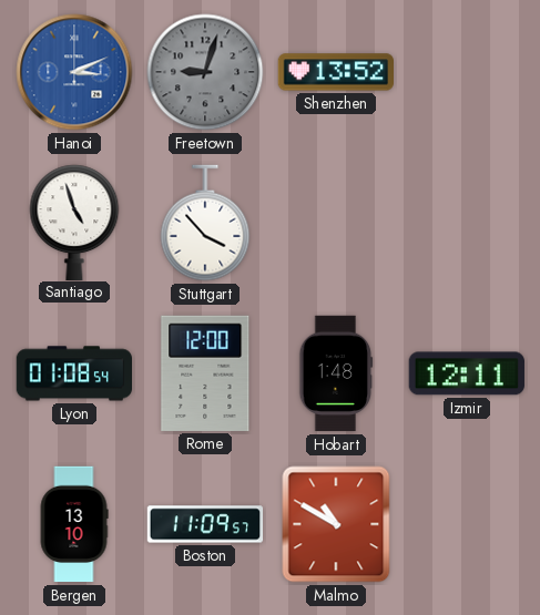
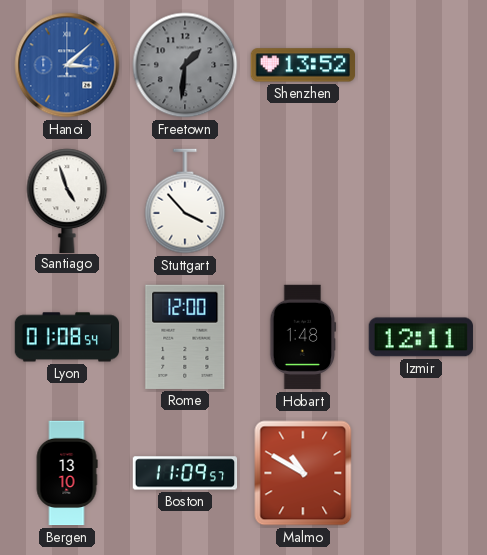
Hanoi: 3:11 -> 3:08 (67, 65)
Freetown: 9:03 -> 1:31 (185, 65)
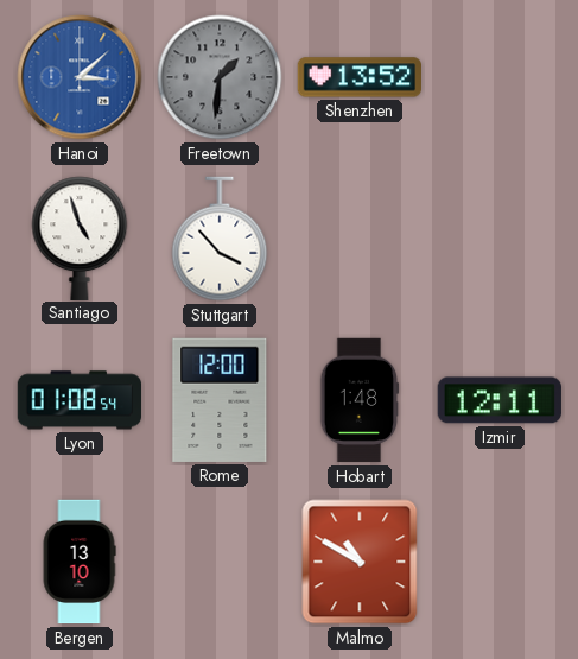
Boston: 11:09 -> none (185, 473)
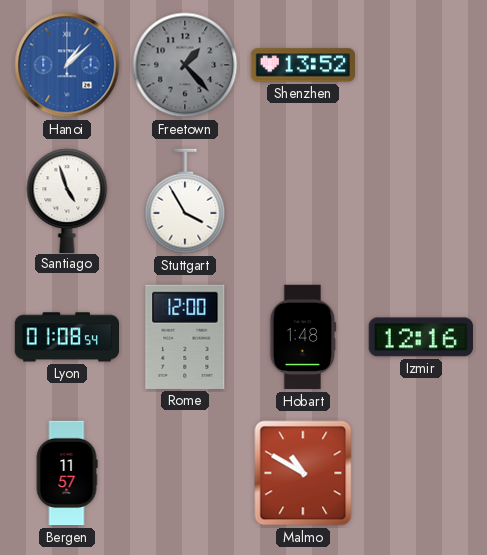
Hanoi: 3:08 -> 1:08 (67, 65)
Freetown: 1:31 -> 1:23 (185, 65)
Stuttgart: 3:53 -> 3:55 (185, 201)
Izmir: 12:11 -> 12:16 (421, 337)
Bergen: 13:10 -> 11:57 (67, 473)
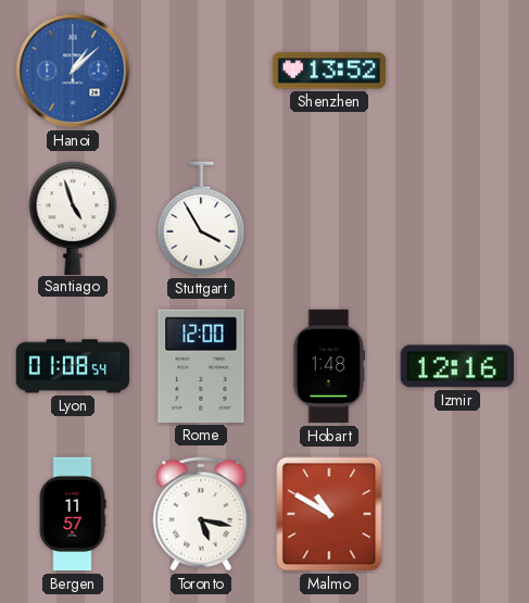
Freetown: 1:23 -> none (185, 65)
Toronto: none -> 5:17 (201, 514)
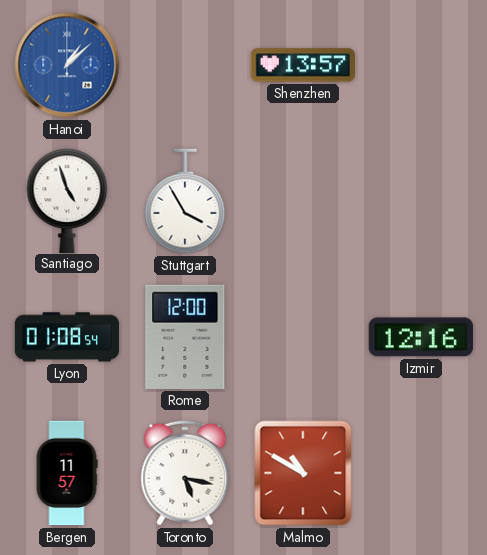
Shenzhen: 13:52 -> 13:57 (302, 65)
Hobart: 1:48 -> none (329, 366)
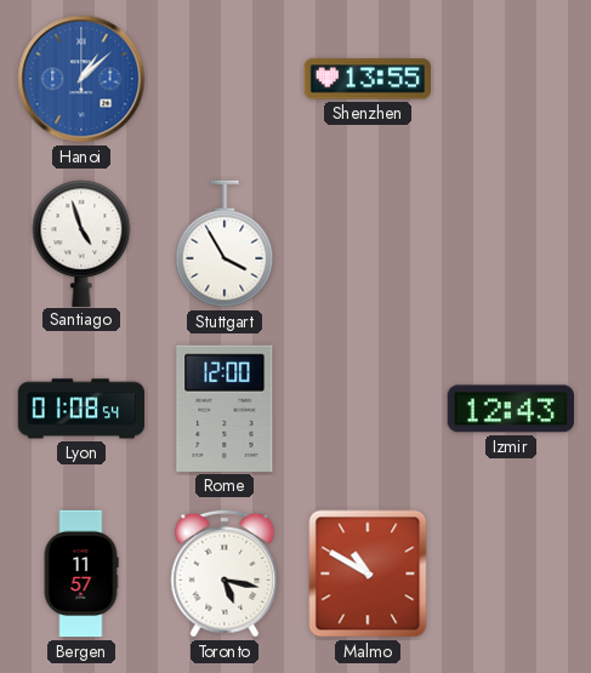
Shenzhen: 13:57 -> 13:55 (366, 79)
Izmir: 12:16 -> 12:43 (511, 409)
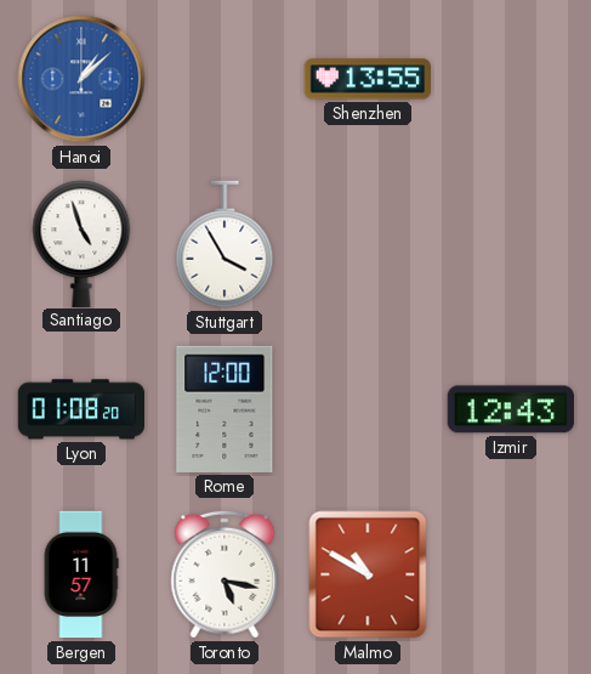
Lyon: 01:08:54 -> 01:08:20 (81, 409)
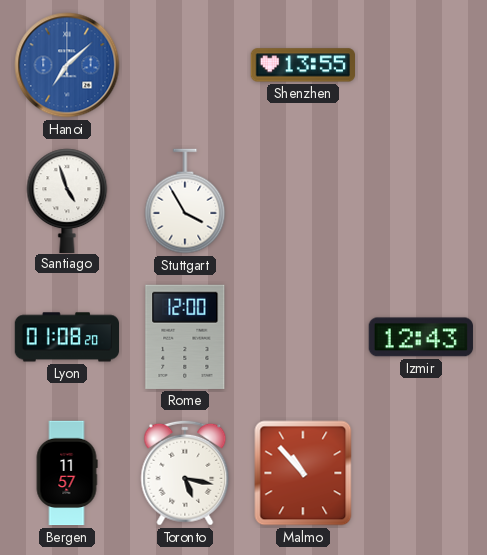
Hanoi: 1:08 -> 7:08 (67, 65)
Malmo: 10:50 -> 10:53 (303, 473)
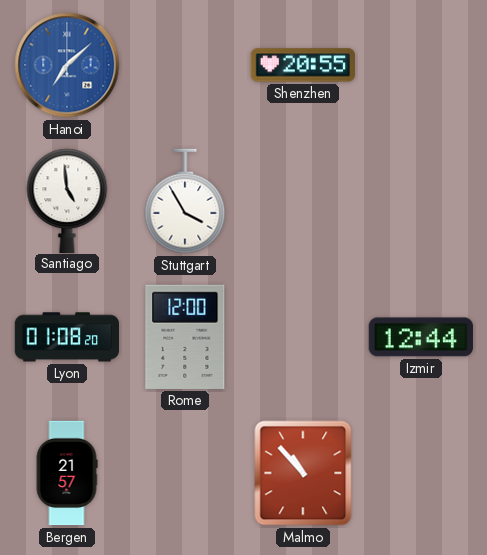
Shenzhen: 13:55 -> 20:55 (302, 65)
Santiago: 4:57 -> 4:59 (67, 200)
Izmir: 12:43 -> 12:44 (421, 337)
Bergen: 11:57 -> 21:57 (67, 473)
Toronto: 5:17 -> none (185, 473)
